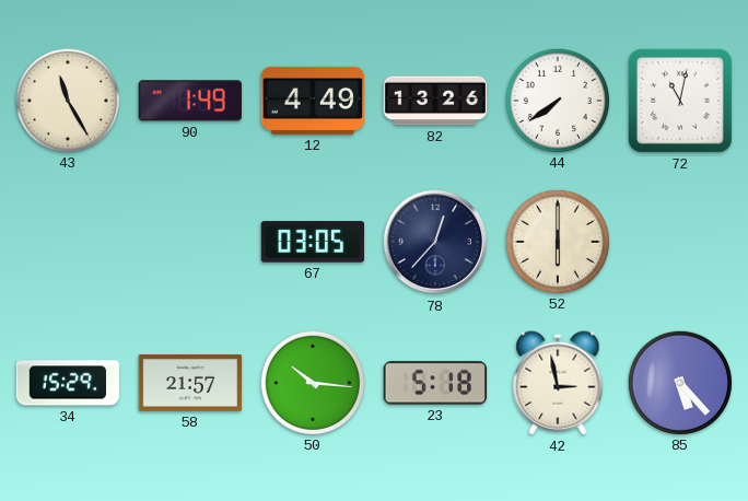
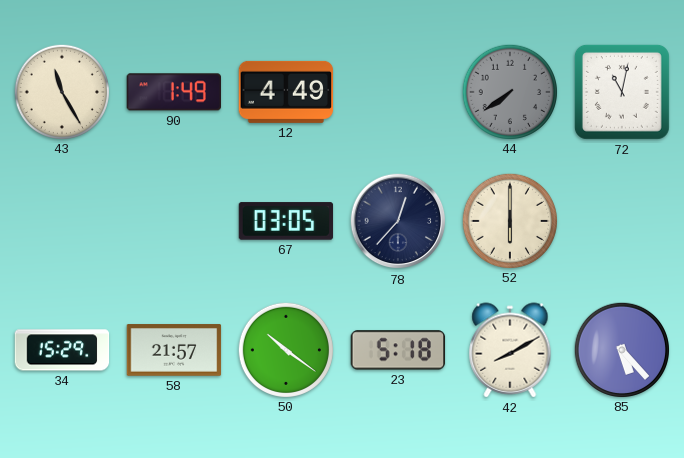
82: 13:26 -> none (435, 101)
44 dial: white -> grey (509, 91)
50: 10:16 -> 10:21 (285, 349)
42: 2:58 -> 8:10 (510, 350)
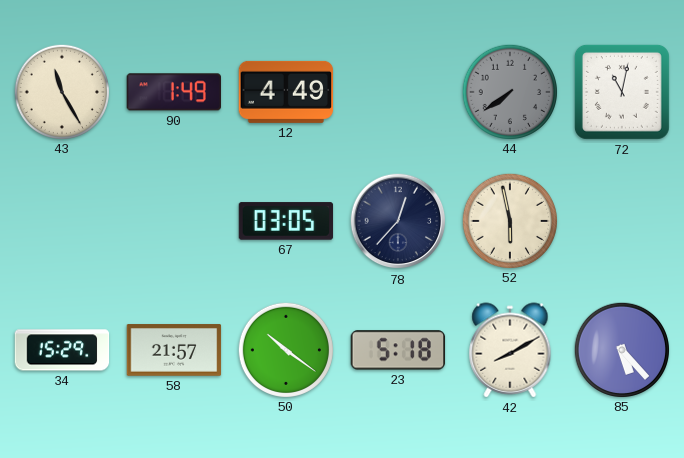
52: 6:00 -> 5:58 (509, 220)
